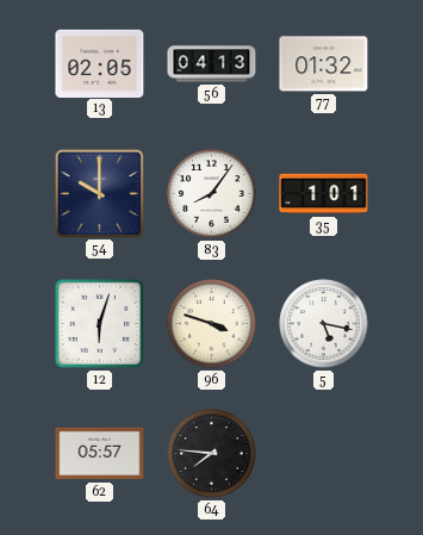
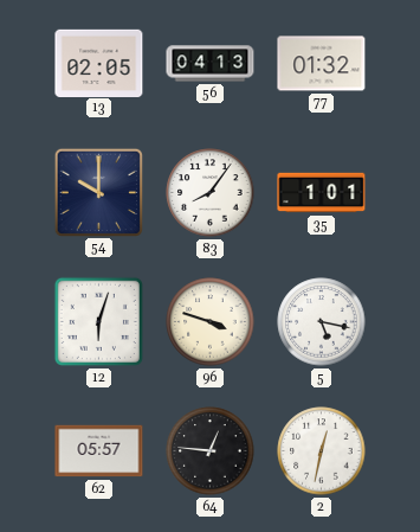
64: 7:46 -> 12:46 (211, 451)
2: none -> 12:32 (322, 451)
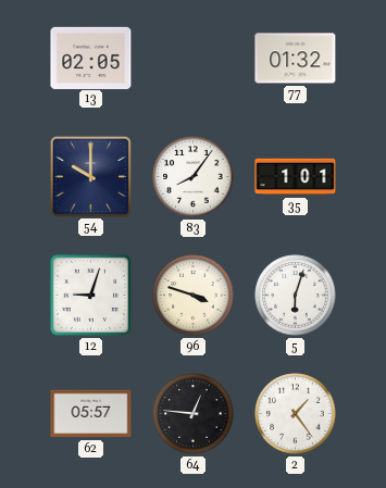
56: 04:13 -> none (211, 64)
12: 6:03 -> 9:03 (90, 295)
5: 5:17 -> 6:03 (296, 296)
2: 12:32 -> 1:24 (296, 414)
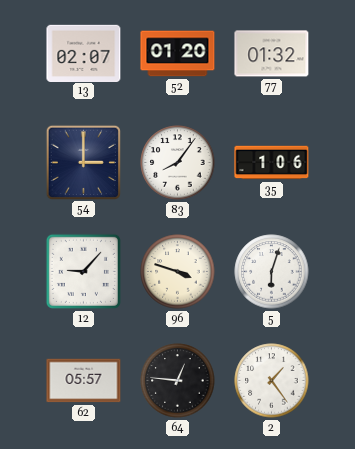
13: 02:05 -> 02:07 (84, 53)
52: none -> 01:20 (178, 54)
54: 10:00 -> 3:00 (83, 162)
35: 1:01 -> 1:06 (272, 163)
12: 9:03 -> 9:07 (83, 271)
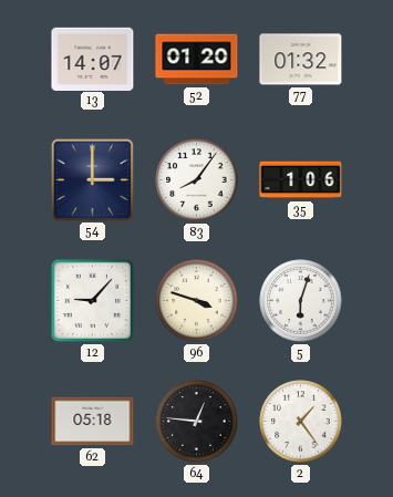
13: 02:07 -> 14:07 (93, 59)
62: 05:57 -> 05:18 (93, 422)
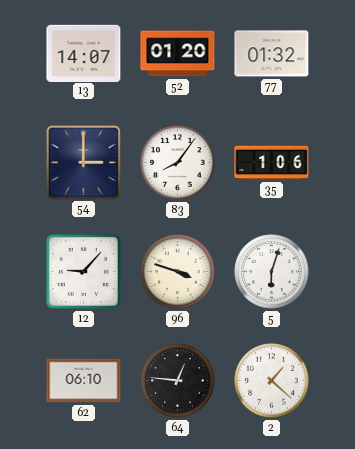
62: 05:18 -> 06:10 (84, 381)
2: 1:24 -> 1:22 (272, 381)
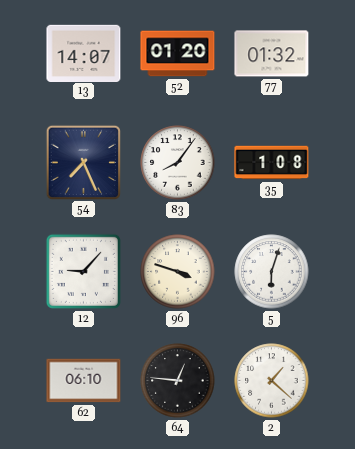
54: 3:00 -> 7:26 (83, 162)
35: 1:06 -> 1:08 (272, 163)
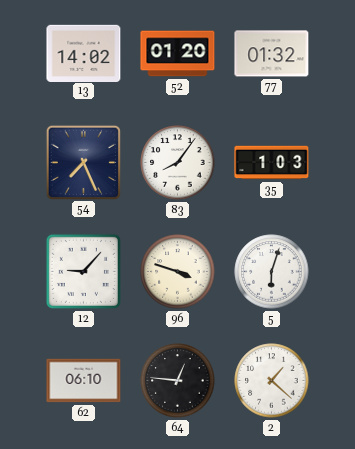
13: 14:07 -> 14:02 (84, 53)
35: 1:08 -> 1:03 (272, 163)
